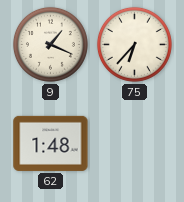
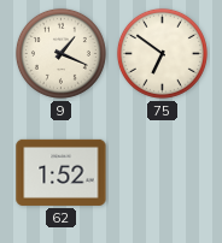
75: 6:37 -> 6:51 (162, 53)
62: 1:48 -> 1:52 (62, 172)
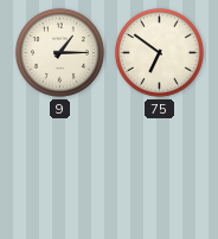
9: 1:19 -> 1:15 (59, 52)
62: 1:52 -> none (62, 172)
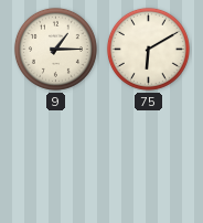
75: 6:51 -> 6:10 (148, 49)
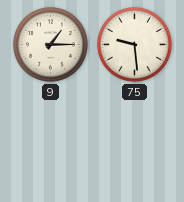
75: 6:10 -> 9:29 (134, 44)
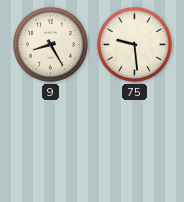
9: 1:15 -> 8:25 (50, 44)
